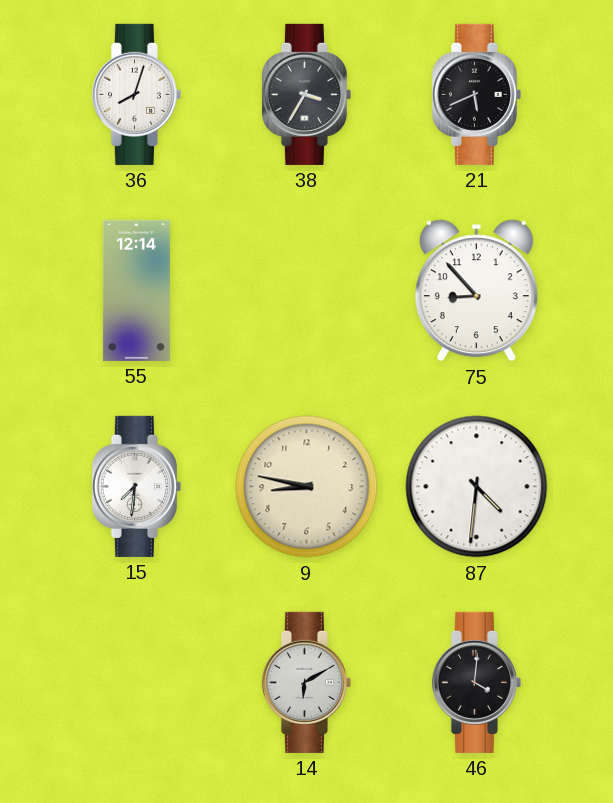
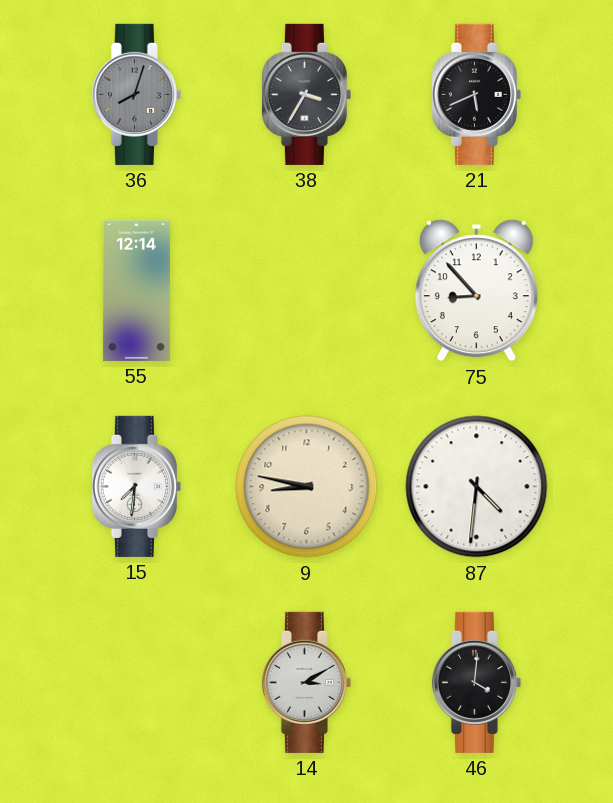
36 dial: white -> grey (136, 94)
14: 6:10 -> 3:10 (306, 682)
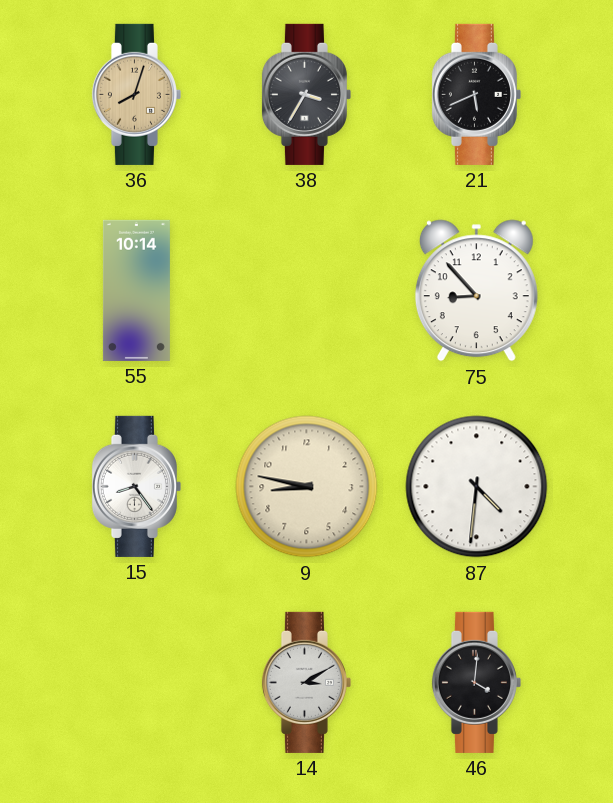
36 dial: grey -> champagne (136, 94)
55: 12:14 -> 10:14 (136, 290)
15: 7:31 -> 8:24 (136, 486)
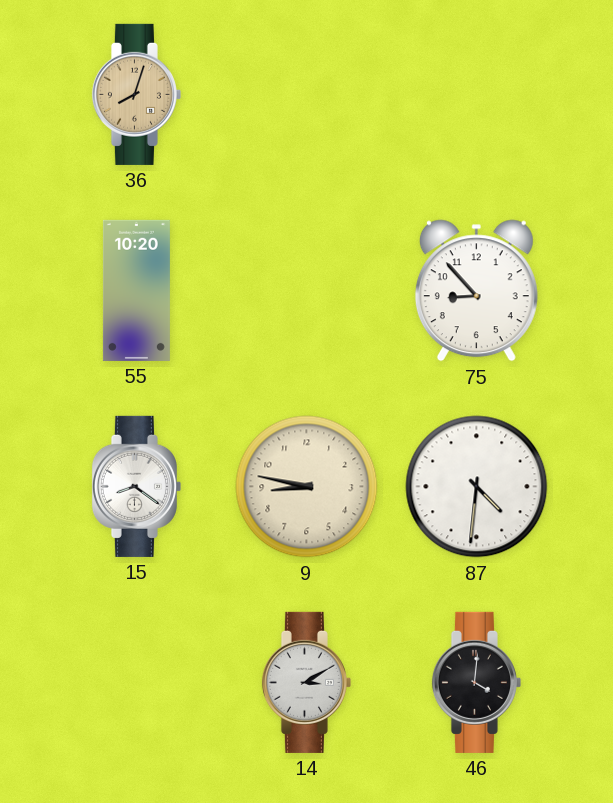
38: 3:35 -> none (306, 94)
21: 5:41 -> none (476, 94)
55: 10:14 -> 10:20 (136, 290)
15: 8:24 -> 8:21 (136, 486)
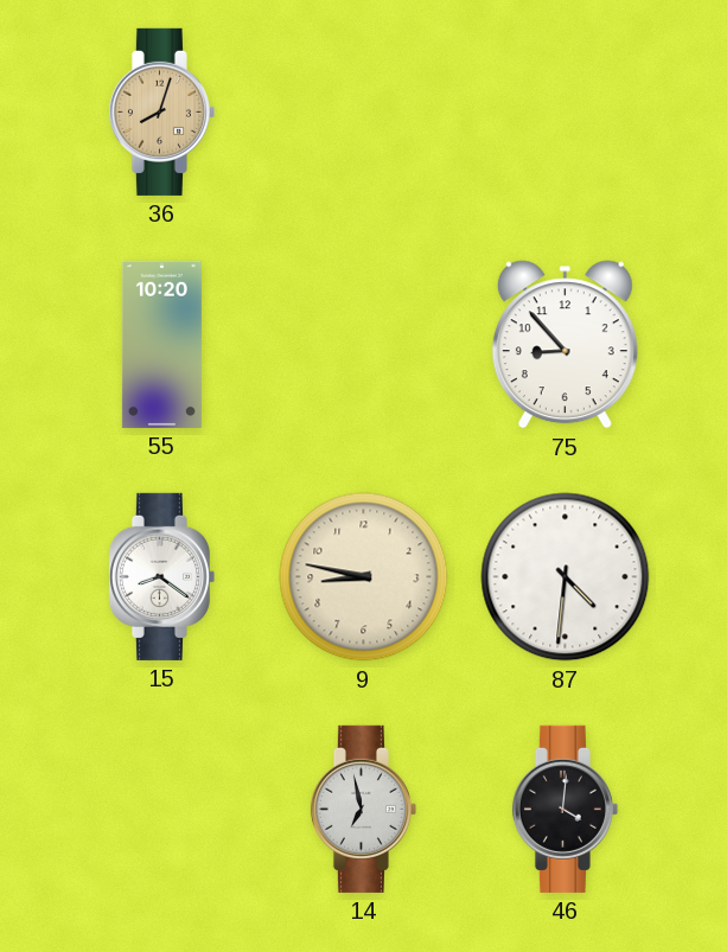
14: 3:10 -> 6:58 (363, 809)
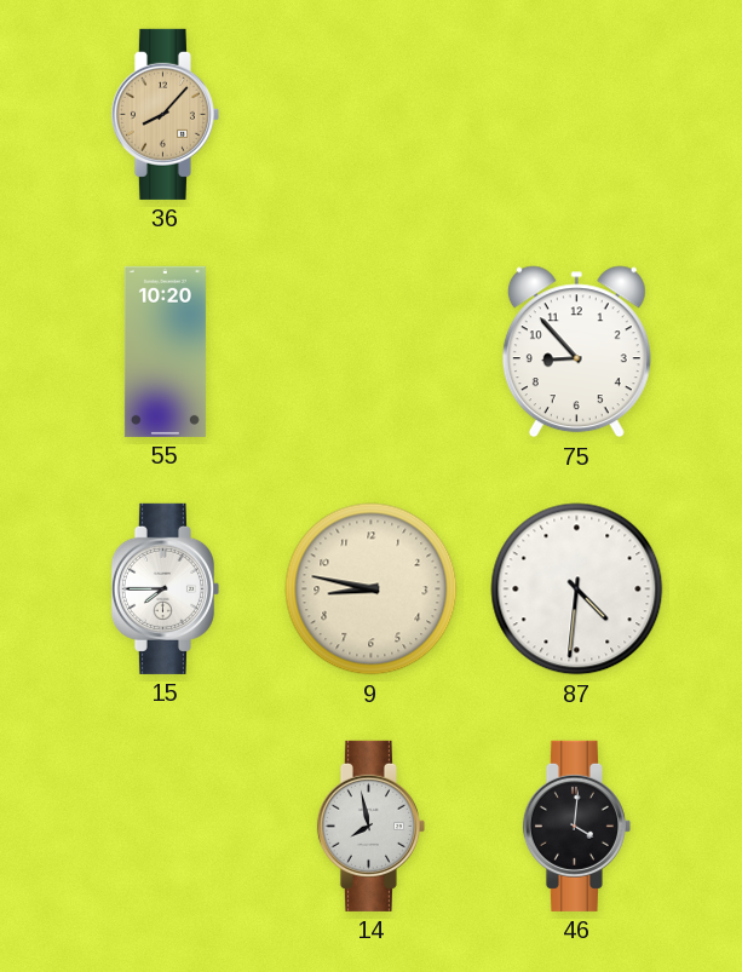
36: 8:03 -> 8:07 (165, 114)
15: 8:21 -> 7:45 (165, 588)
14: 6:58 -> 7:58 (370, 826)
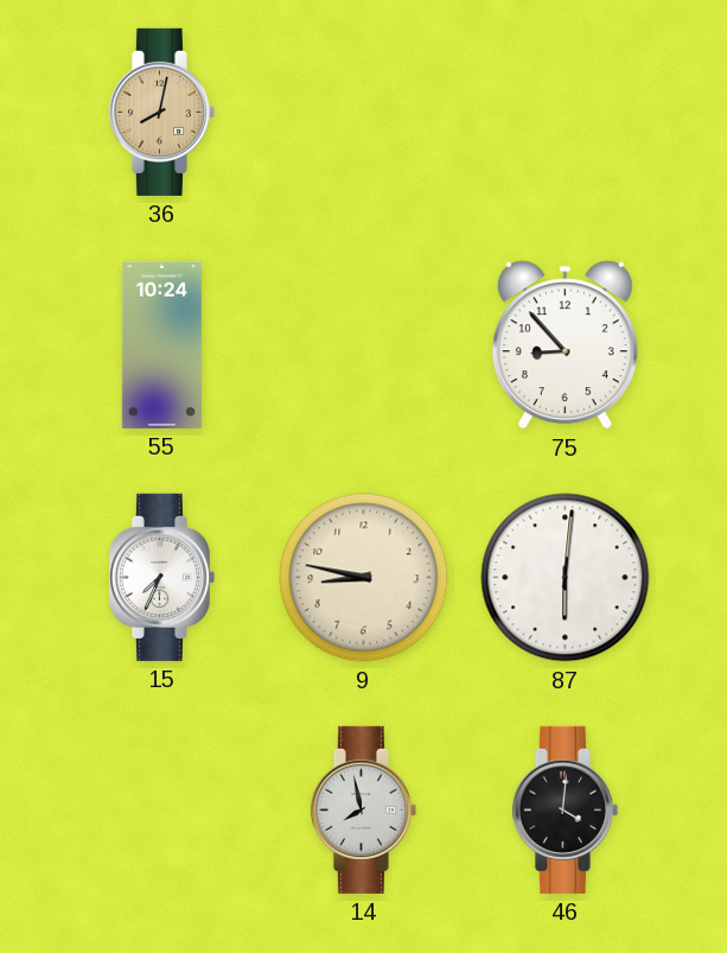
36: 8:07 -> 8:02 (161, 112)
55: 10:20 -> 10:24 (161, 344)
15: 7:45 -> 7:34 (161, 577)
87: 4:31 -> 6:01 (566, 578)
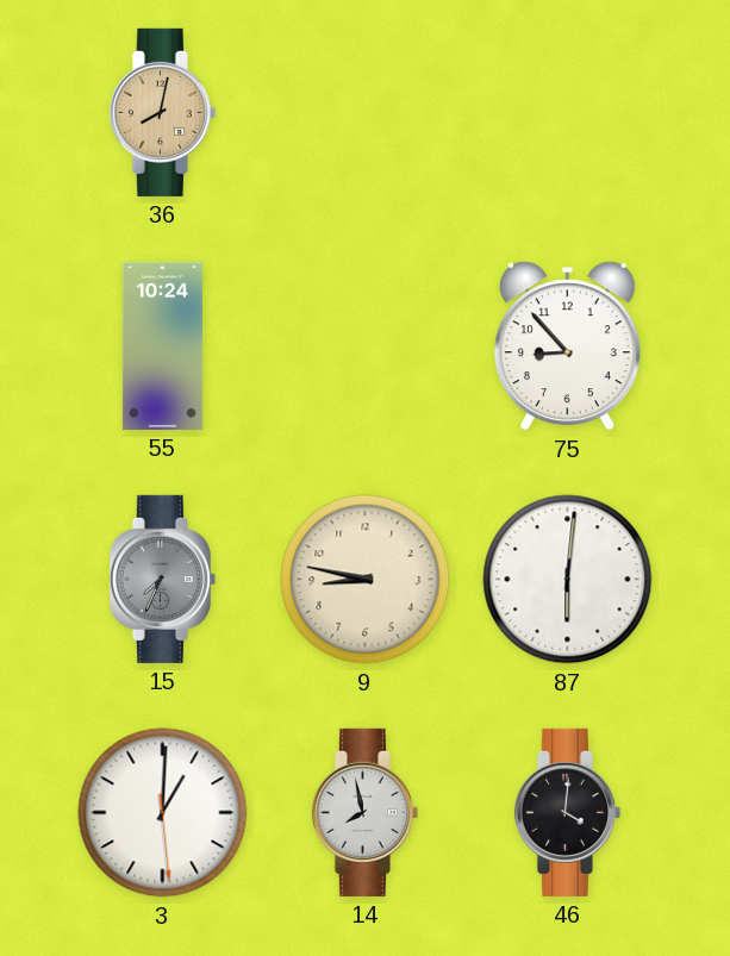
15 dial: white -> grey (162, 579)
3: none -> 1:00 (163, 813)
